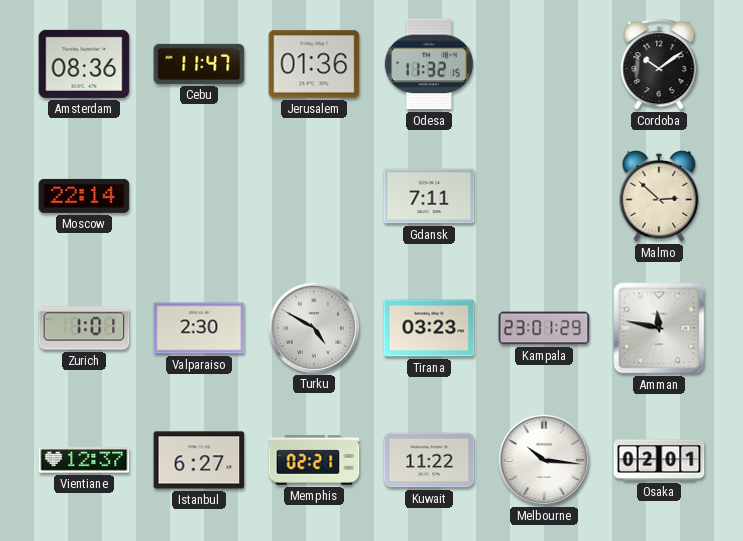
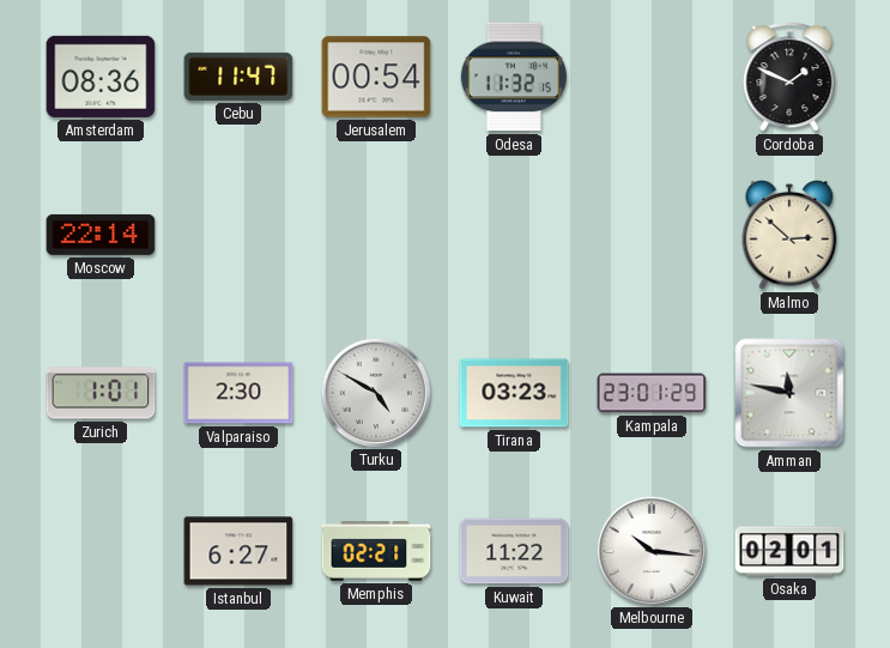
Jerusalem: 01:36 -> 00:54 (376, 77)
Cordoba: 10:09 -> 1:49 (789, 77)
Gdansk: 7:11 -> none (429, 196)
Vientiane: 12:37 -> none (84, 460)
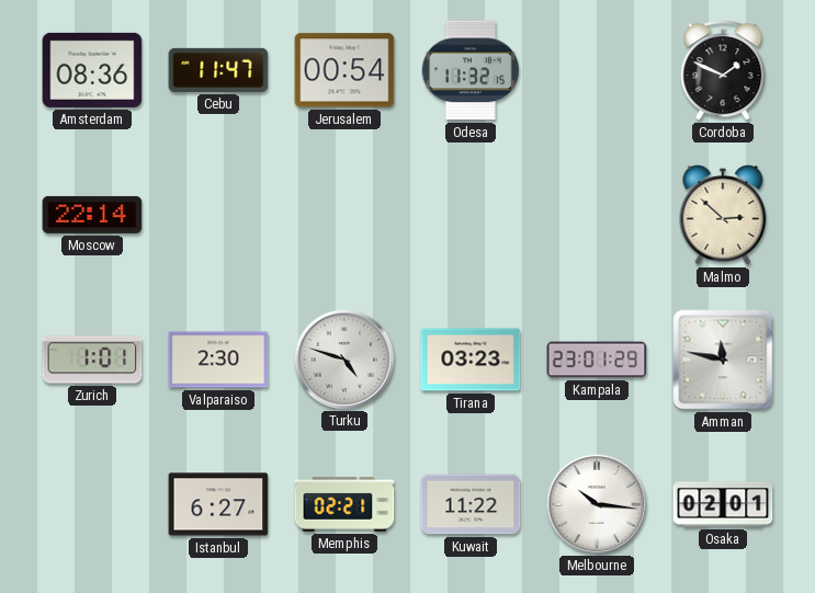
Turku: 4:50 -> 4:48 (343, 358)
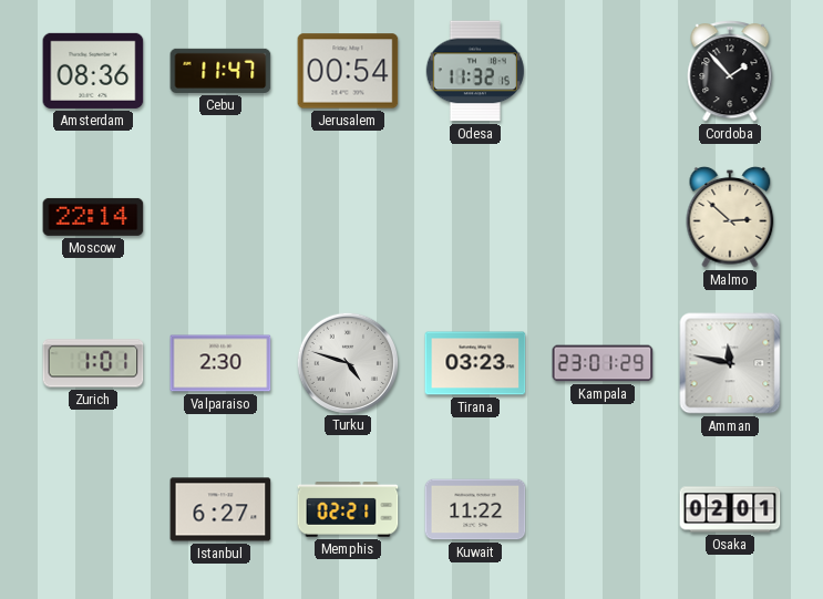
Cordoba: 1:49 -> 1:53 (730, 71)
Melbourne: 10:16 -> none (596, 503)
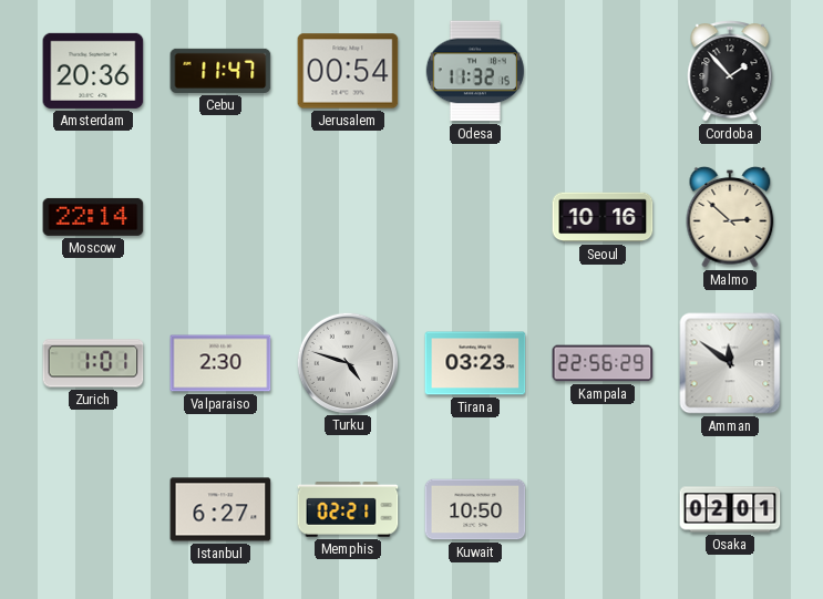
Amsterdam: 08:36 -> 20:36 (93, 71)
Seoul: none -> 10:16 (603, 217)
Kampala: 23:01 -> 22:56 (603, 363)
Amman: 11:47 -> 11:51 (730, 363)
Kuwait: 11:22 -> 10:50 (475, 509)
